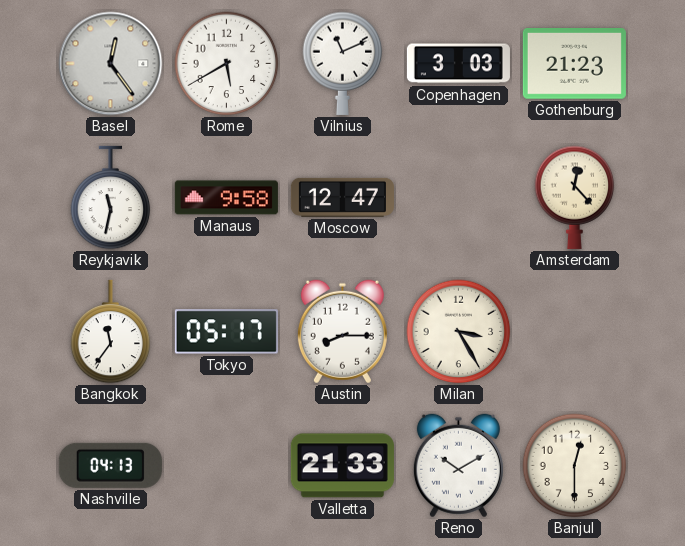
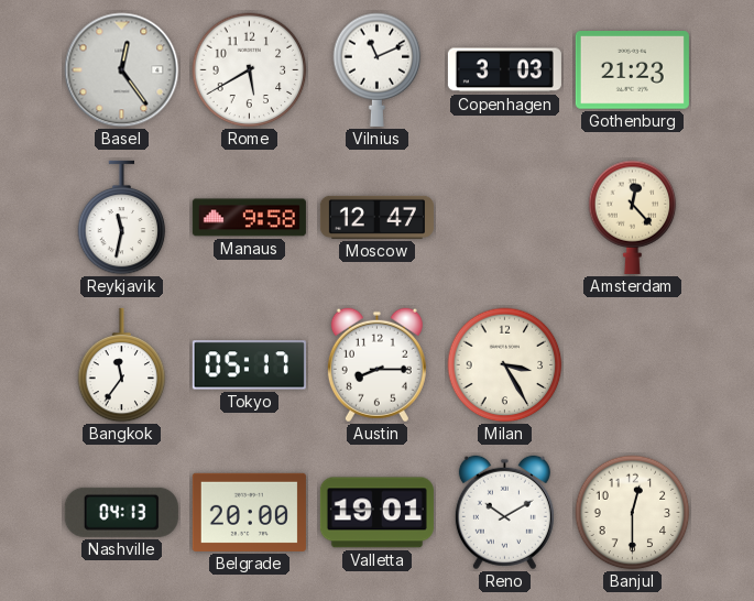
Belgrade: none -> 20:00 (249, 512)
Valletta: 21:33 -> 19:01 (376, 513)
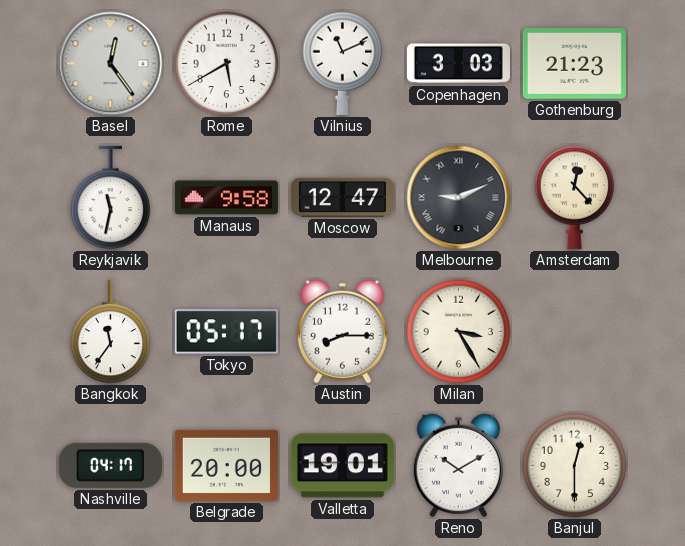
Melbourne: none -> 9:11 (459, 198)
Nashville: 04:13 -> 04:17 (110, 465)
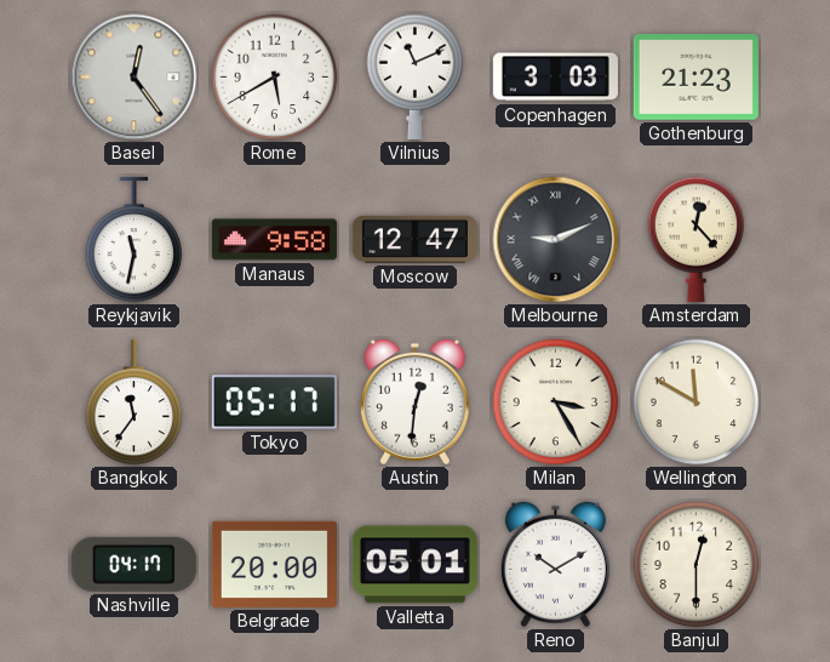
Austin: 8:15 -> 12:31 (414, 403)
Wellington: none -> 11:50 (697, 403)
Valletta: 19:01 -> 05:01 (414, 565)
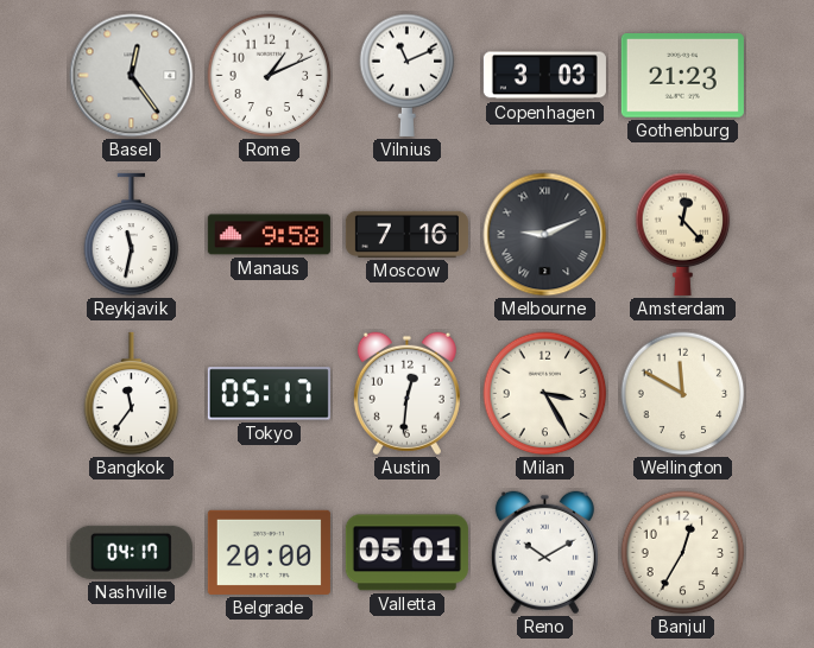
Rome: 5:40 -> 1:11 (270, 76)
Moscow: 12:47 -> 7:16 (406, 234)
Banjul: 12:30 -> 12:35 (683, 553)
